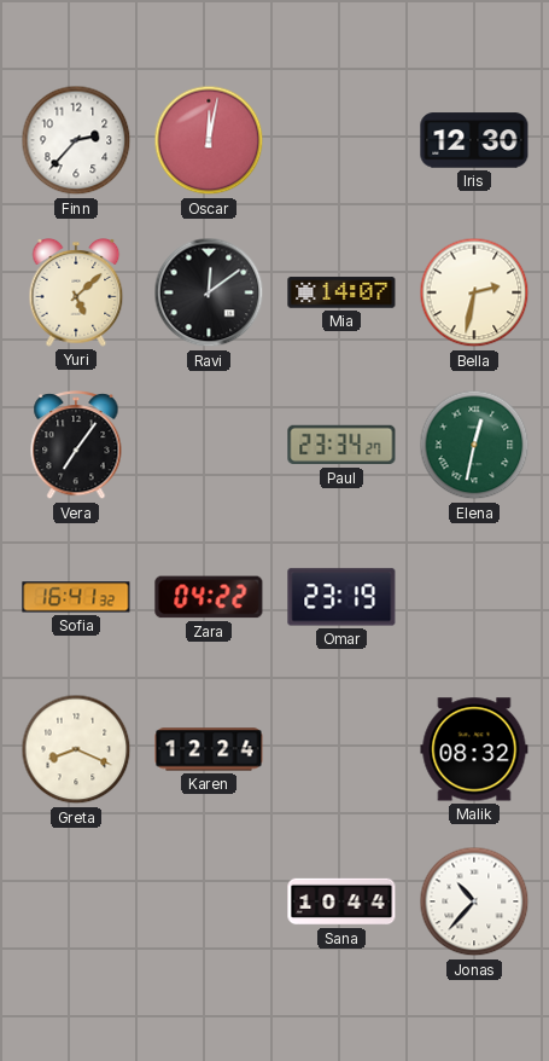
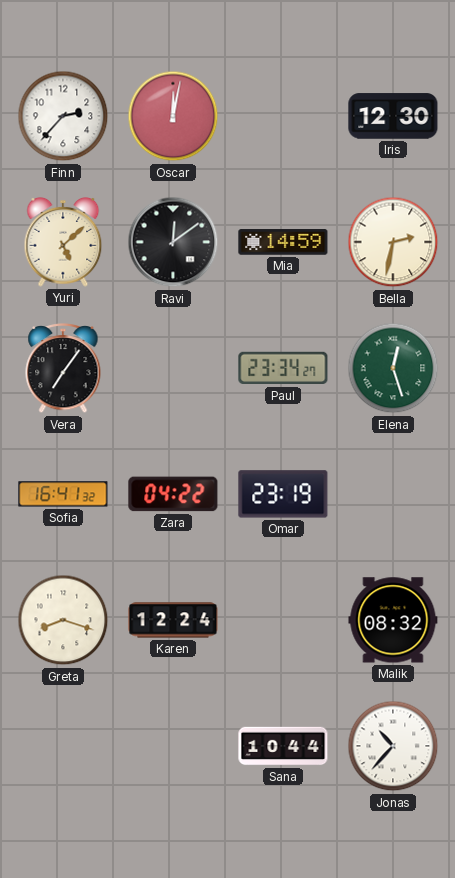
Mia: 14:07 -> 14:59 (283, 242)
Elena: 12:32 -> 12:27 (393, 368)
Greta: 8:19 -> 8:18 (63, 620)
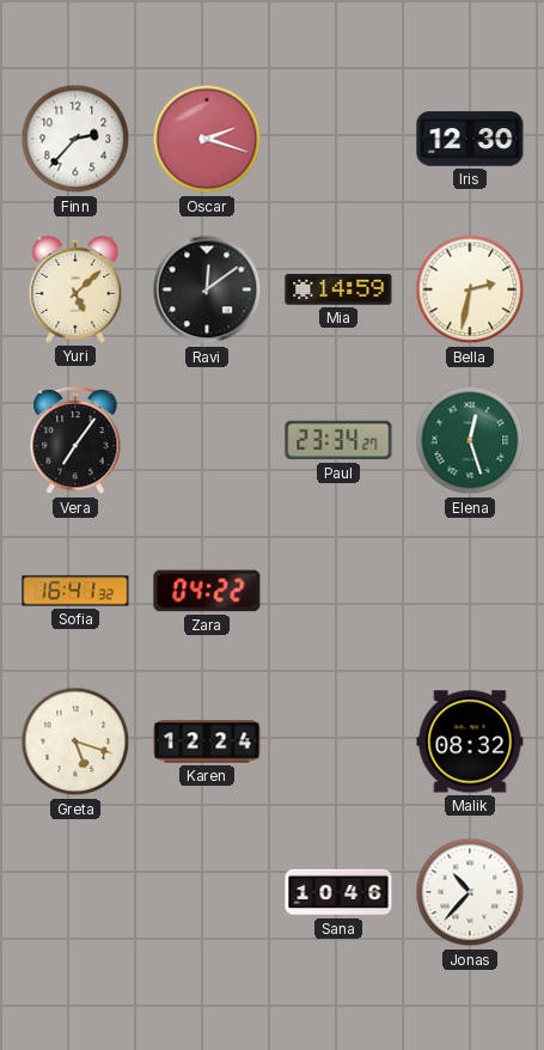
Oscar: 12:02 -> 2:18 (207, 139)
Omar: 23:19 -> none (283, 494)
Greta: 8:18 -> 5:18 (75, 741)
Sana: 10:44 -> 10:46 (338, 892)
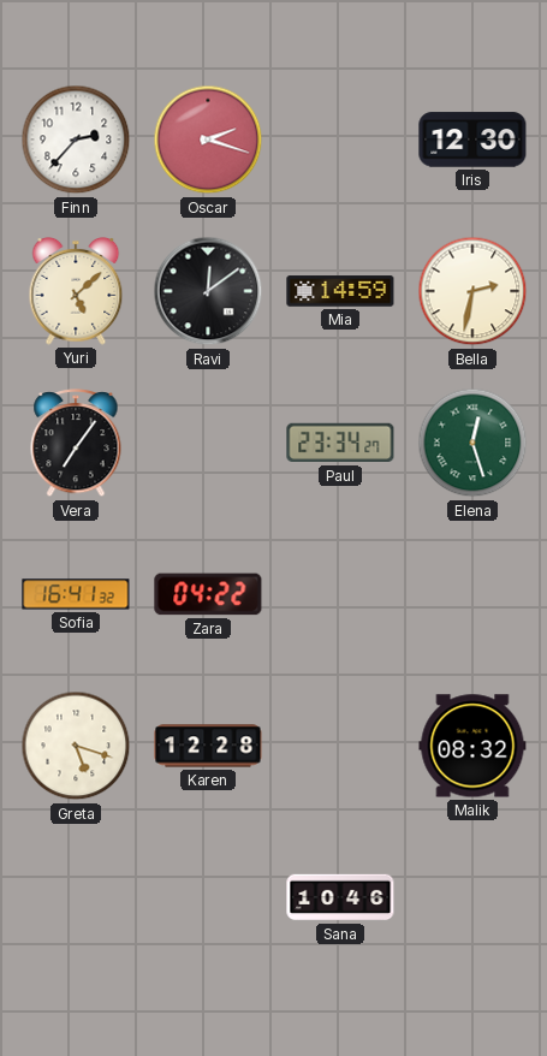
Karen: 12:24 -> 12:28 (208, 746)
Jonas: 10:37 -> none (470, 892)
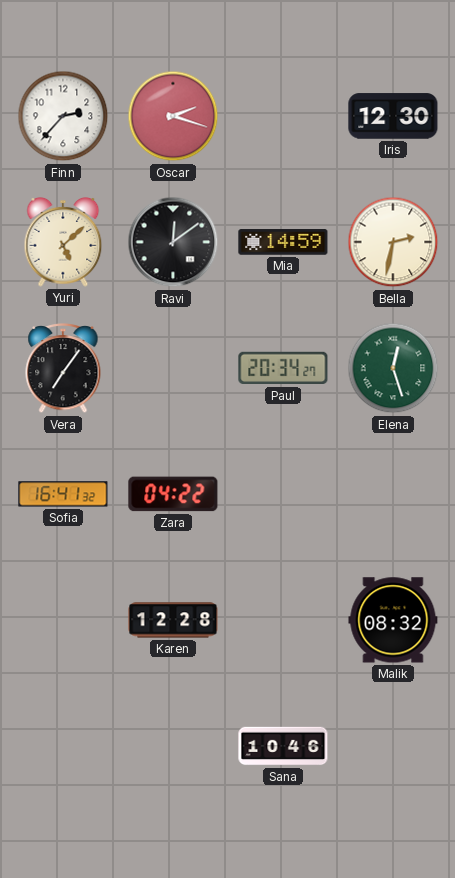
Paul: 23:34 -> 20:34 (283, 368)
Greta: 5:18 -> none (76, 746)
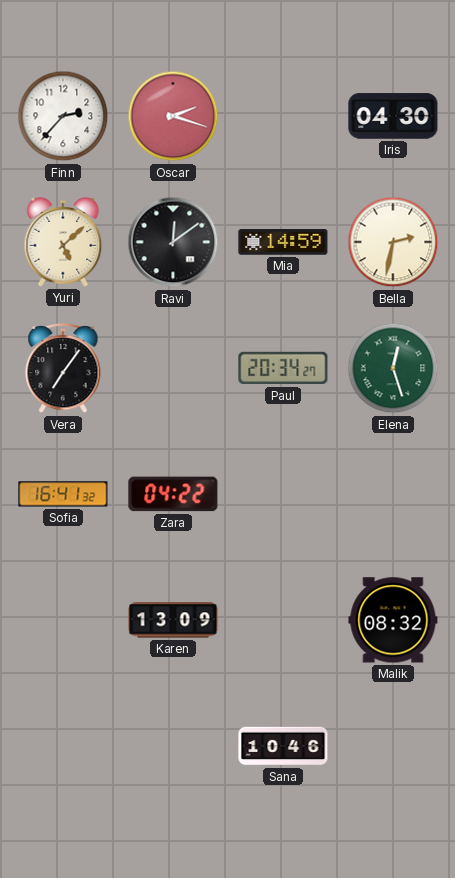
Iris: 12:30 -> 04:30 (393, 116)
Karen: 12:28 -> 13:09 (173, 620)
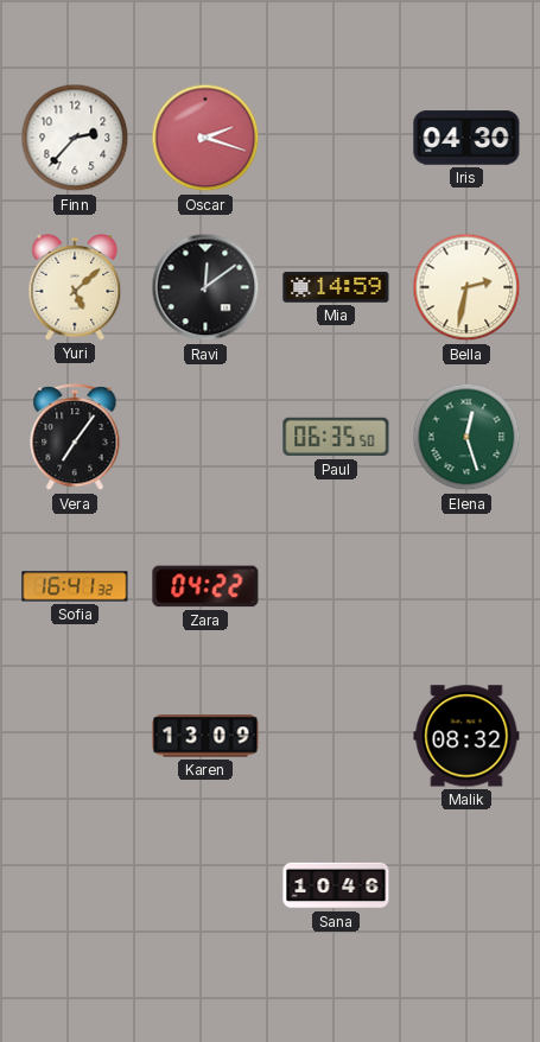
Paul: 20:34 -> 06:35 (336, 437)
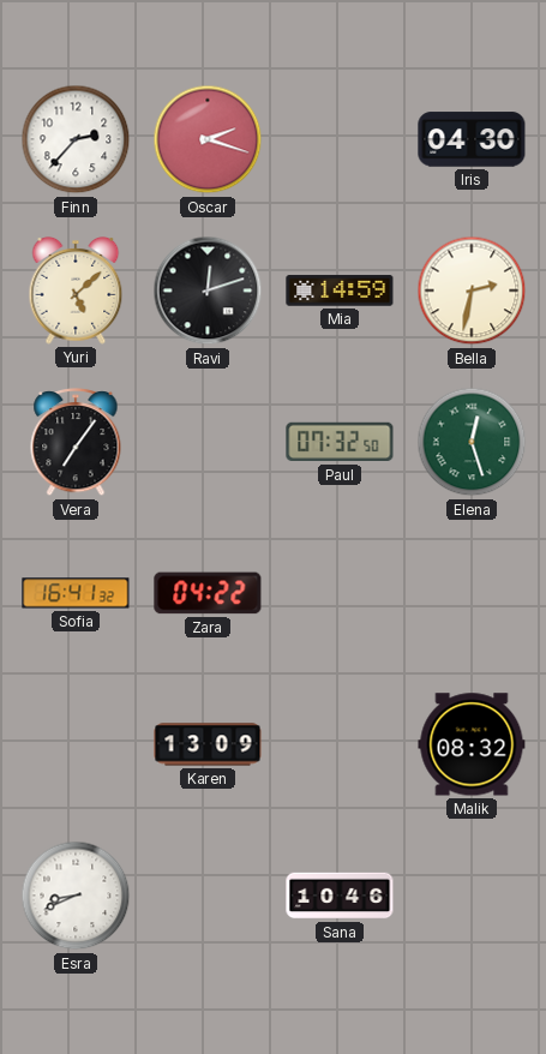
Ravi: 12:09 -> 12:12 (208, 291)
Paul: 06:35 -> 07:32 (340, 442)
Esra: none -> 8:41 (76, 896)
